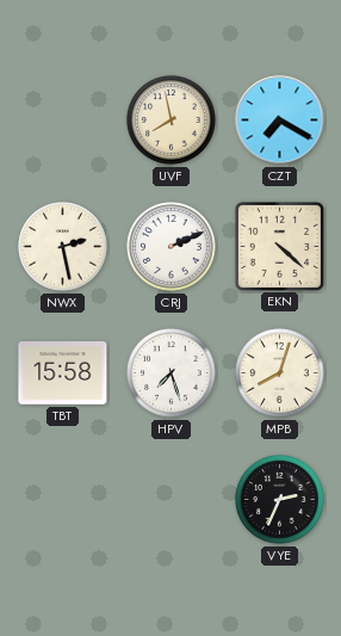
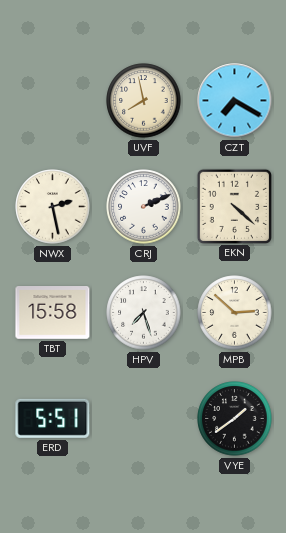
MPB: 8:03 -> 2:52 (235, 313)
ERD: none -> 5:51 (53, 418)
VYE: 2:34 -> 1:39 (235, 419)
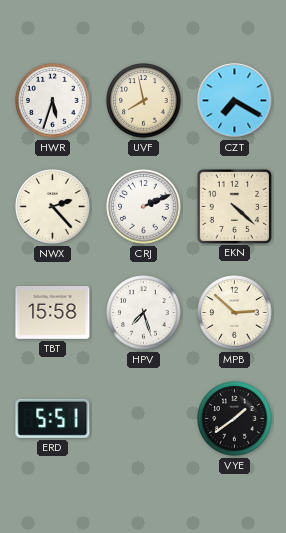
HWR: none -> 5:33 (53, 101)
NWX: 2:28 -> 2:23 (53, 207)
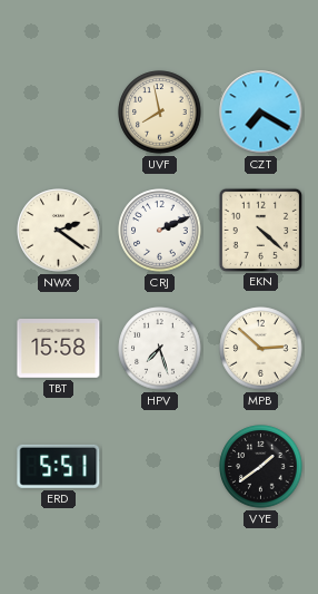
HWR: 5:33 -> none (53, 101)
NWX: 2:23 -> 2:21 (59, 231)
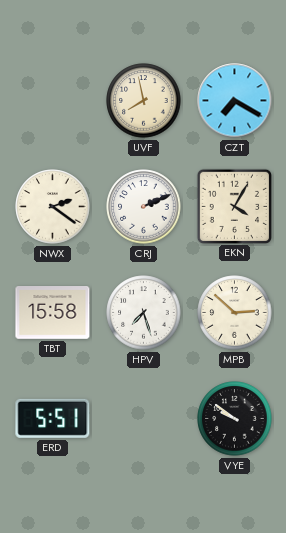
EKN: 4:22 -> 4:05 (234, 206)
VYE: 1:39 -> 9:51 (235, 419)
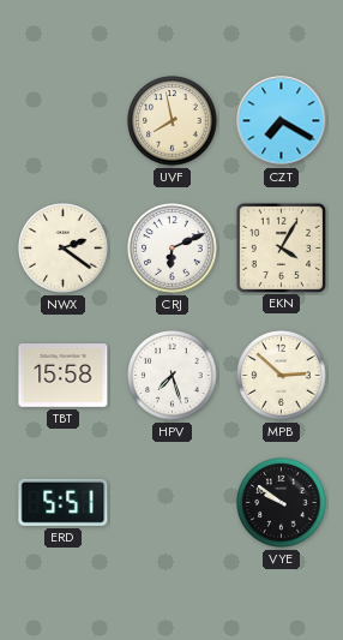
CRJ: 2:11 -> 6:11 (173, 249)
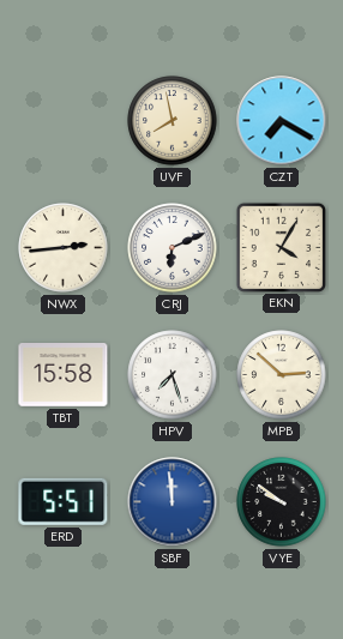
NWX: 2:21 -> 2:44 (64, 248)
SBF: none -> 11:59 (173, 502)
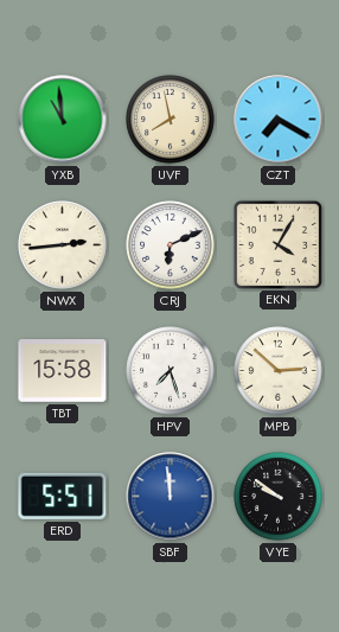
YXB: none -> 10:59 (63, 120)
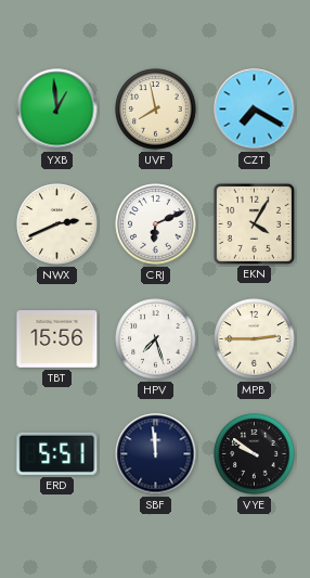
YXB: 10:59 -> 12:59 (57, 110)
NWX: 2:44 -> 2:41 (57, 224)
TBT: 15:58 -> 15:56 (57, 339)
MPB: 2:52 -> 2:45 (255, 339)
SBF dial: blue -> navy (156, 454)
